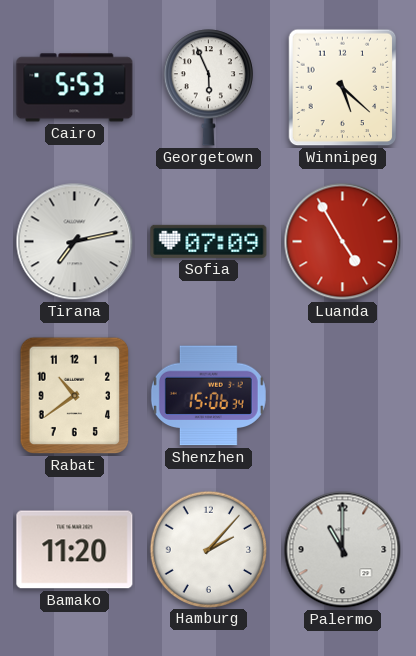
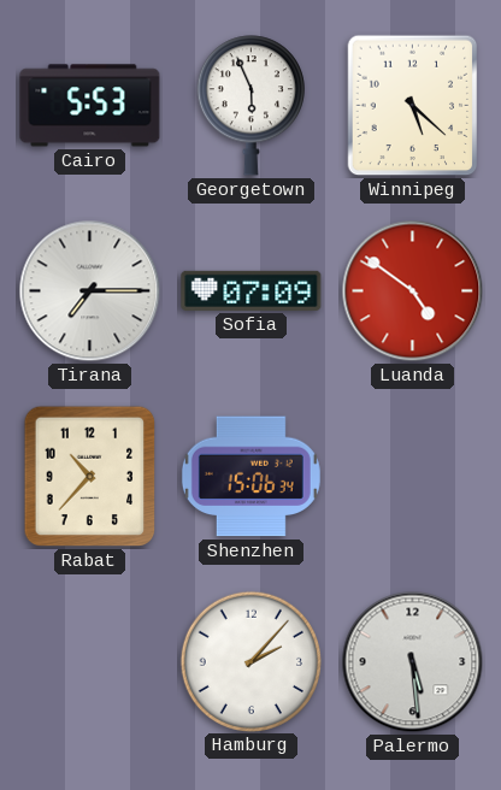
Tirana: 7:13 -> 7:15 (90, 291)
Luanda: 4:55 -> 4:51 (413, 291)
Rabat: 10:39 -> 10:37 (90, 477)
Bamako: 11:20 -> none (75, 550)
Palermo: 11:00 -> 5:29 (413, 662)
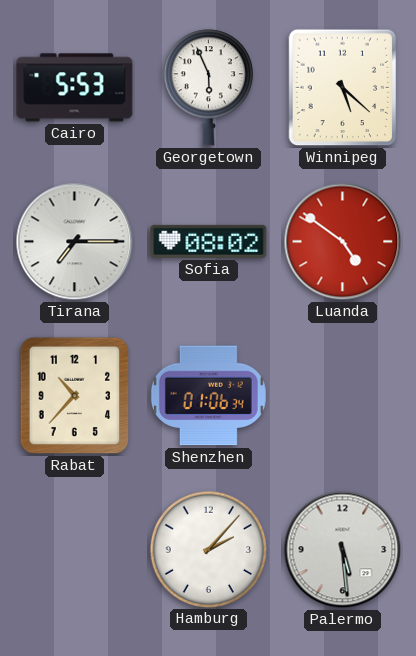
Sofia: 07:09 -> 08:02 (209, 241)
Shenzhen: 15:06 -> 01:06 (208, 396)
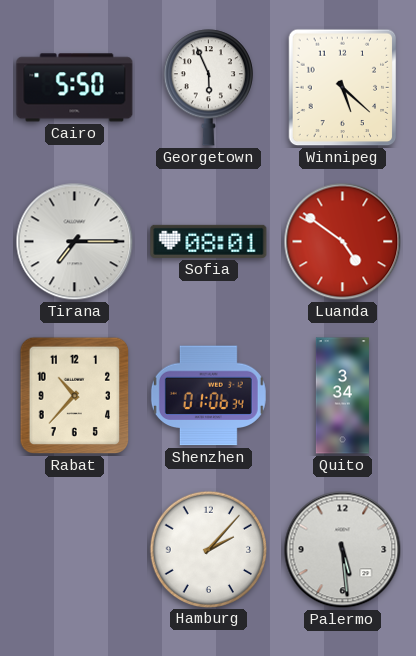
Cairo: 5:53 -> 5:50 (75, 88)
Sofia: 08:02 -> 08:01 (209, 241)
Quito: none -> 3:34 (342, 396)
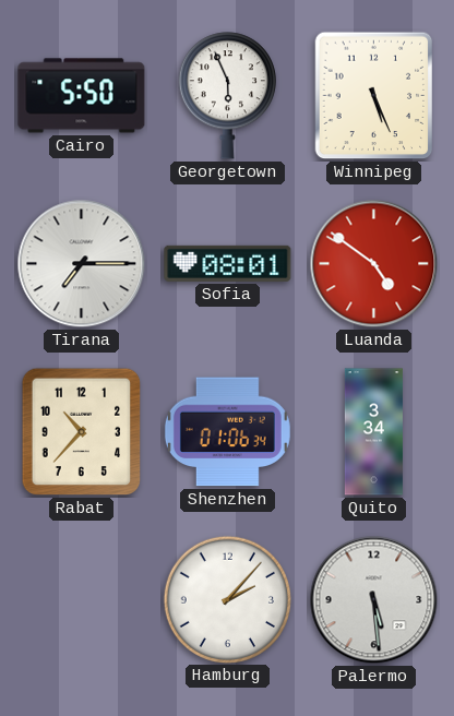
Winnipeg: 5:22 -> 5:26 (374, 96)
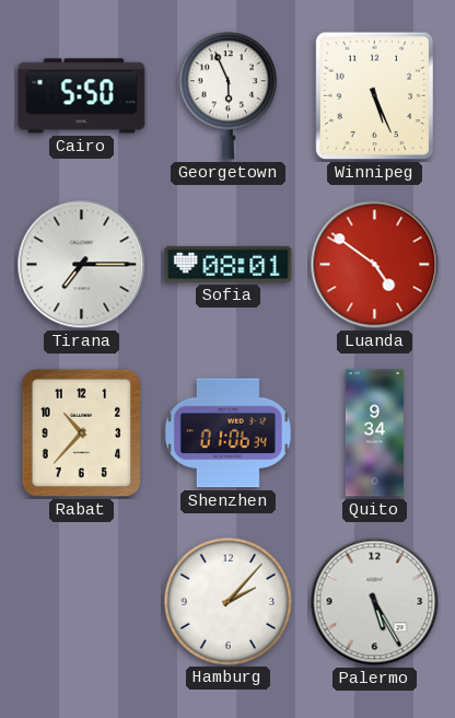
Quito: 3:34 -> 9:34 (374, 433)
Palermo: 5:29 -> 5:25 (375, 602)
